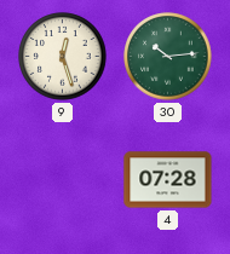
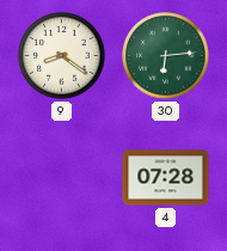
9: 12:27 -> 8:21 (62, 56)
30: 10:14 -> 6:14 (166, 56)
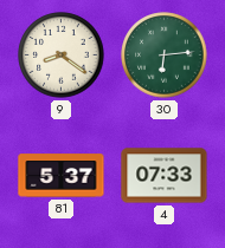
81: none -> 5:37 (62, 176)
4: 07:28 -> 07:33 (165, 176)
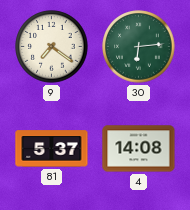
9: 8:21 -> 7:21 (52, 47)
4: 07:33 -> 14:08 (139, 149)
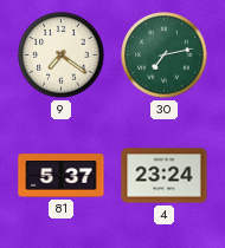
30: 6:14 -> 7:13 (165, 56)
4: 14:08 -> 23:24 (165, 176)
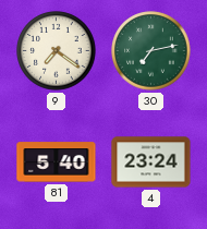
81: 5:37 -> 5:40 (57, 162)
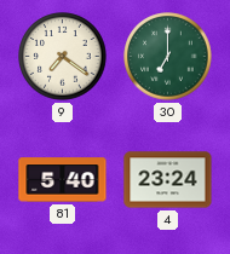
30: 7:13 -> 7:00 (168, 57)
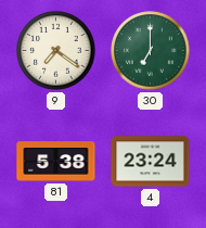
81: 5:40 -> 5:38 (56, 162)
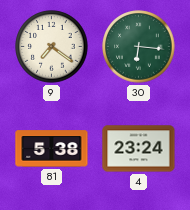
30: 7:00 -> 6:16 (139, 47)
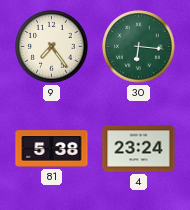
9: 7:21 -> 7:24 (52, 47)
